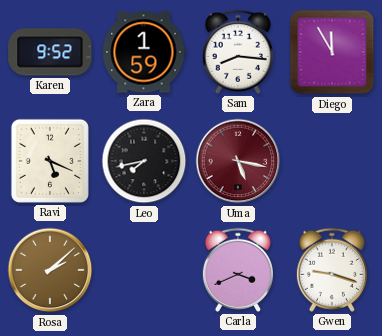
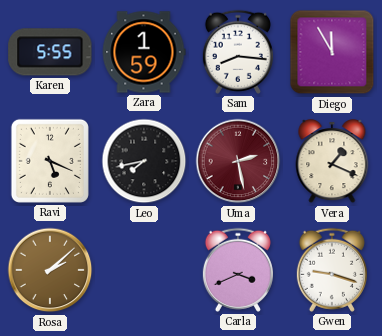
Karen: 9:52 -> 5:55 (50, 52)
Uma: 5:17 -> 2:28 (238, 161)
Vera: none -> 1:19 (332, 162)
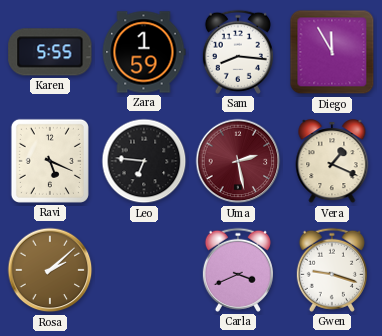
Leo: 7:43 -> 6:46 (144, 161)
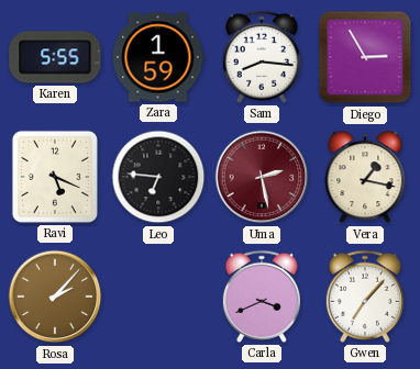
Diego: 11:55 -> 2:55 (365, 57)
Vera: 1:19 -> 1:17 (365, 178)
Rosa: 2:08 -> 2:07 (55, 297)
Gwen: 9:18 -> 7:07 (365, 297)
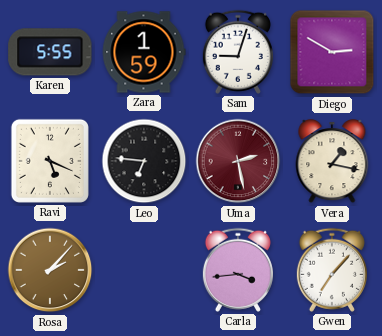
Sam: 8:16 -> 9:03 (238, 52)
Diego: 2:55 -> 2:50 (332, 52)
Carla: 3:41 -> 3:44 (238, 270)
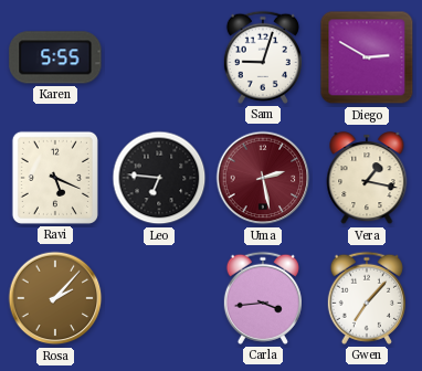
Zara: 1:59 -> none (144, 52)
